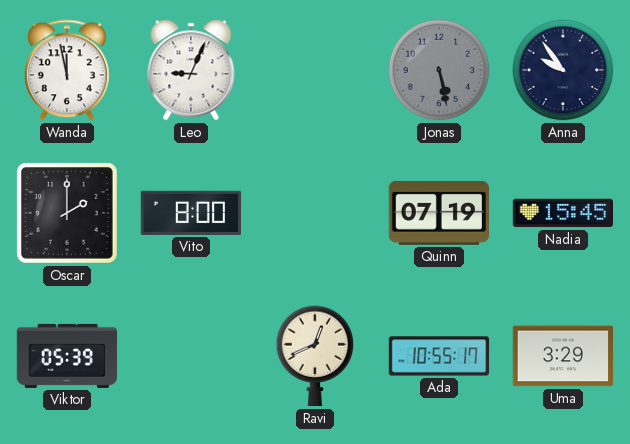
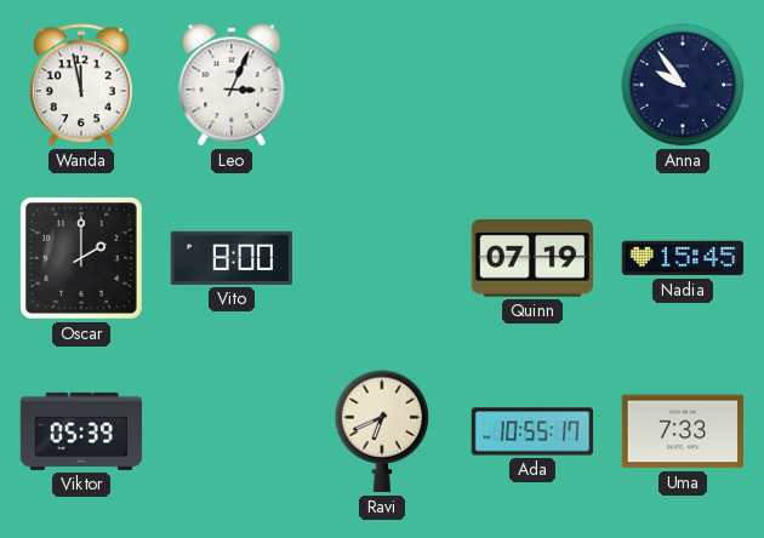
Leo: 9:04 -> 3:04 (232, 85)
Jonas: 5:28 -> none (439, 70)
Ravi: 12:41 -> 6:41 (382, 431)
Uma: 3:29 -> 7:33 (682, 431)
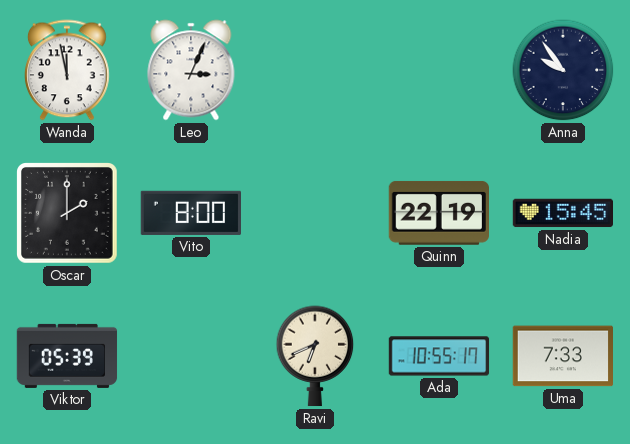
Quinn: 07:19 -> 22:19 (438, 213)
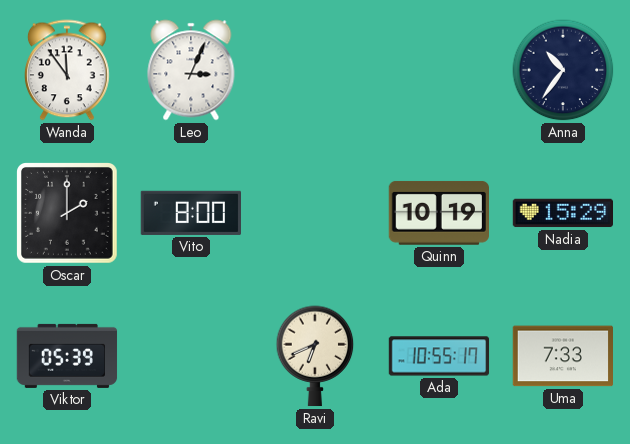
Wanda: 11:58 -> 11:54 (68, 70)
Anna: 9:54 -> 10:36 (563, 70)
Quinn: 22:19 -> 10:19 (438, 213)
Nadia: 15:45 -> 15:29 (563, 213)
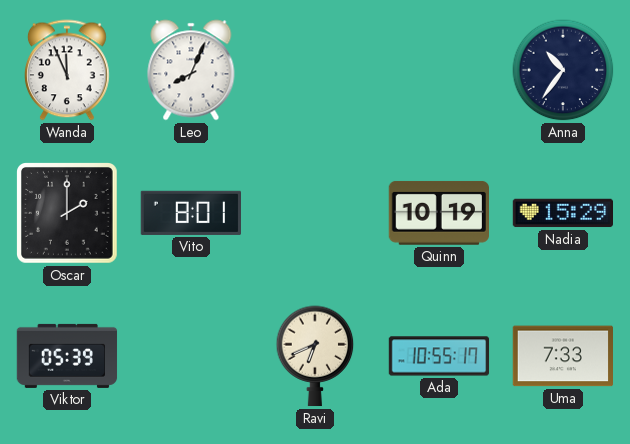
Wanda: 11:54 -> 11:56 (68, 70)
Leo: 3:04 -> 8:04 (191, 70)
Vito: 8:00 -> 8:01 (190, 213)
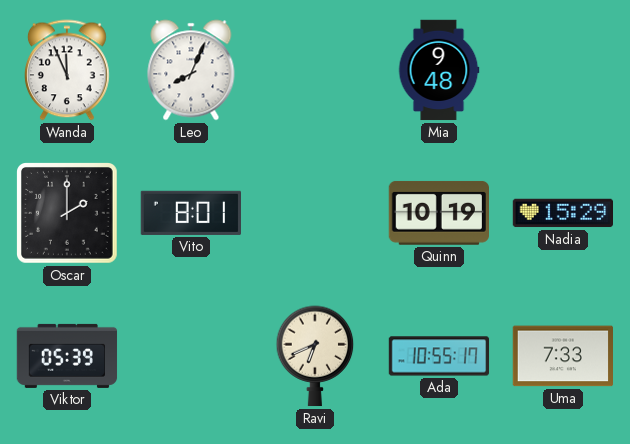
Mia: none -> 9:48 (439, 70)
Anna: 10:36 -> none (563, 70)
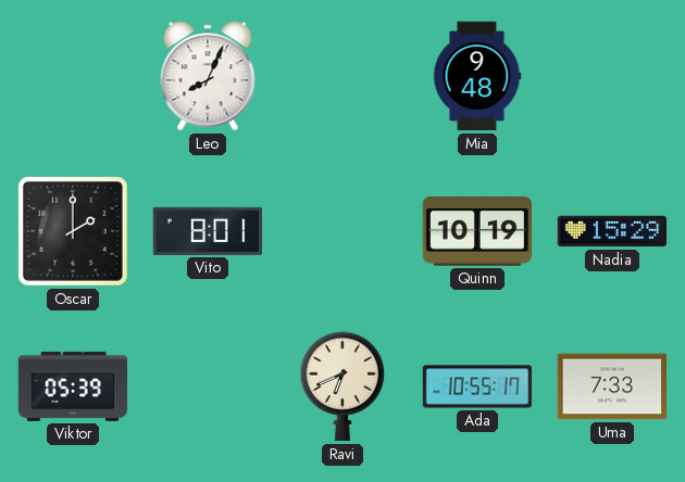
Wanda: 11:56 -> none (68, 70)
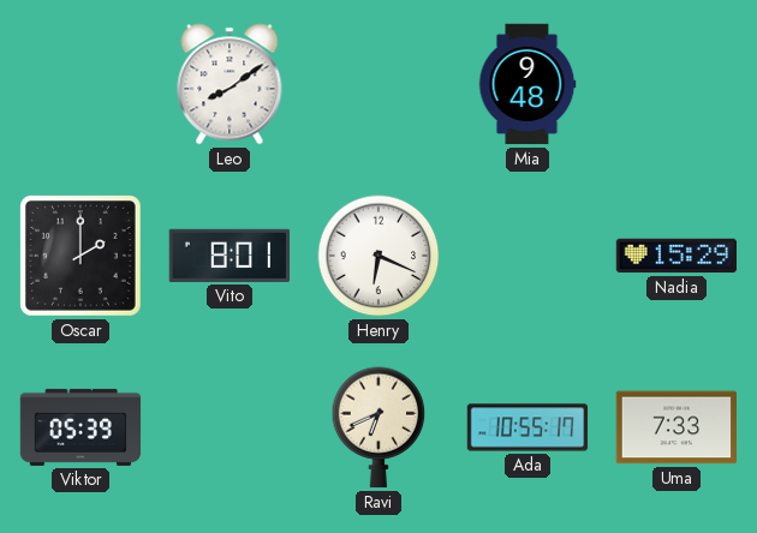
Leo: 8:04 -> 8:09 (230, 84)
Henry: none -> 6:19 (378, 256)
Quinn: 10:19 -> none (476, 231)
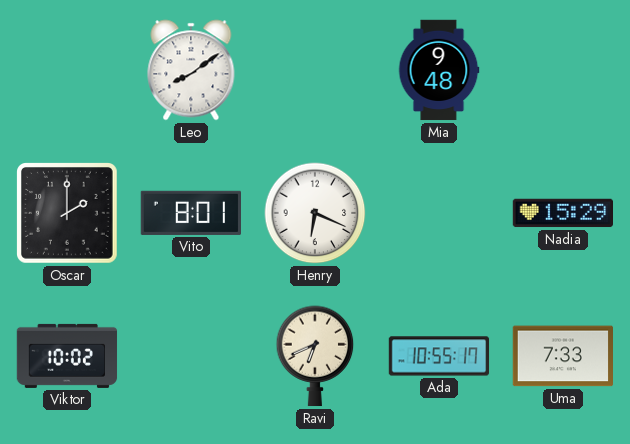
Viktor: 05:39 -> 10:02 (67, 356)
